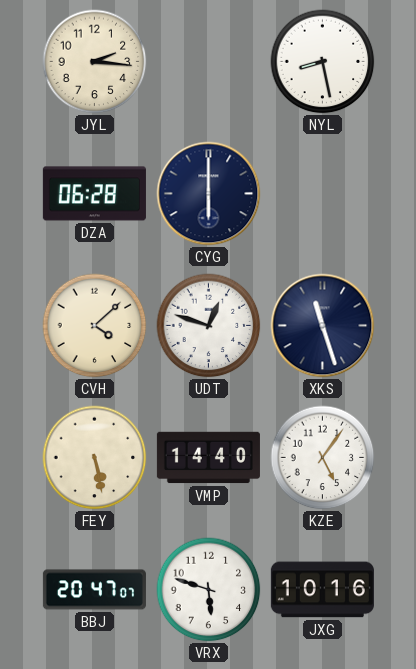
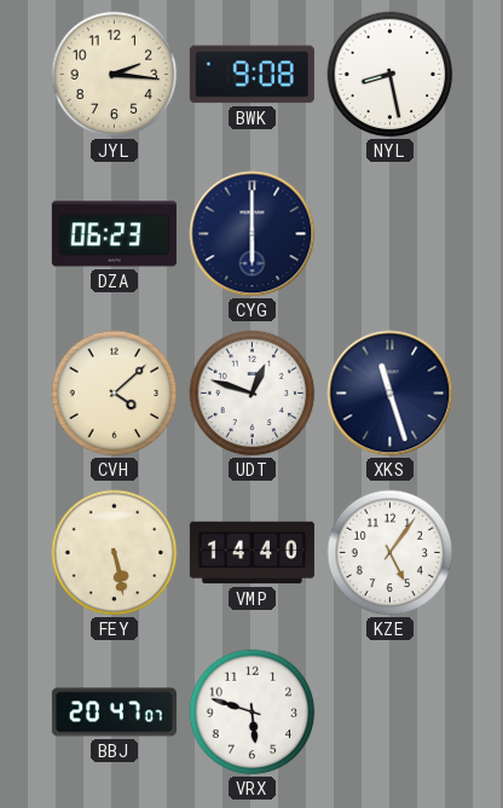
BWK: none -> 9:08 (251, 75)
DZA: 06:28 -> 06:23 (114, 234)
JXG: 10:16 -> none (322, 590)
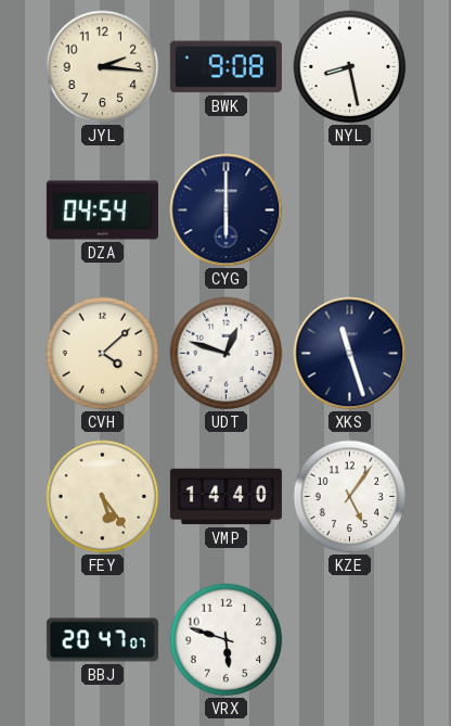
DZA: 06:23 -> 04:54 (102, 211)
FEY: 5:28 -> 5:24 (103, 497)
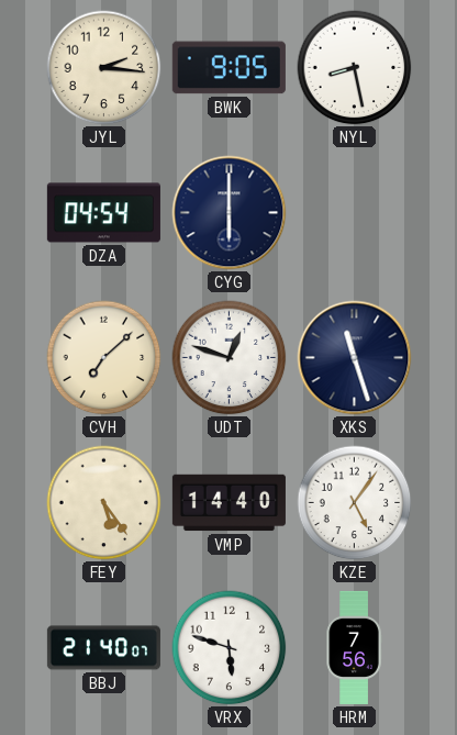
BWK: 9:08 -> 9:05 (228, 68)
CVH: 4:08 -> 7:08 (104, 358)
BBJ: 20:47 -> 21:40 (103, 648)
HRM: none -> 7:56 (354, 647)
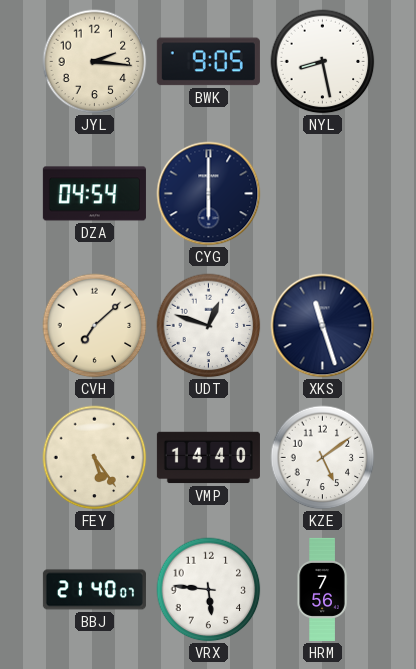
KZE: 5:06 -> 5:09 (323, 458)
VRX: 5:48 -> 5:46 (209, 590)
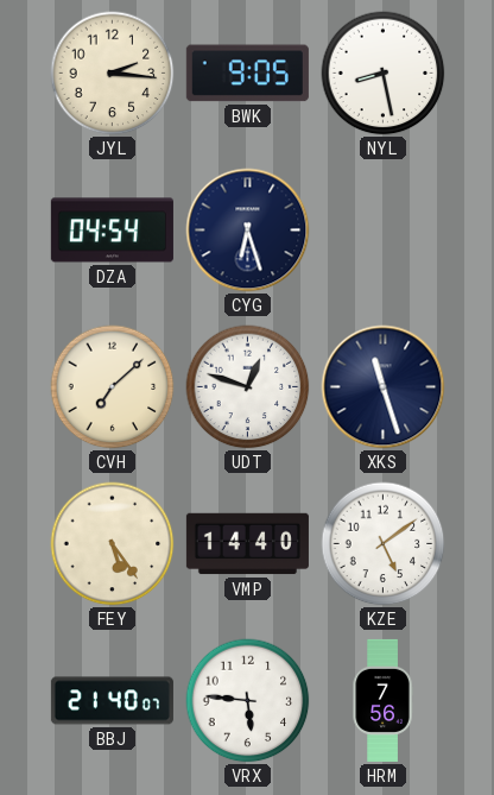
CYG: 6:00 -> 6:27 (248, 231)
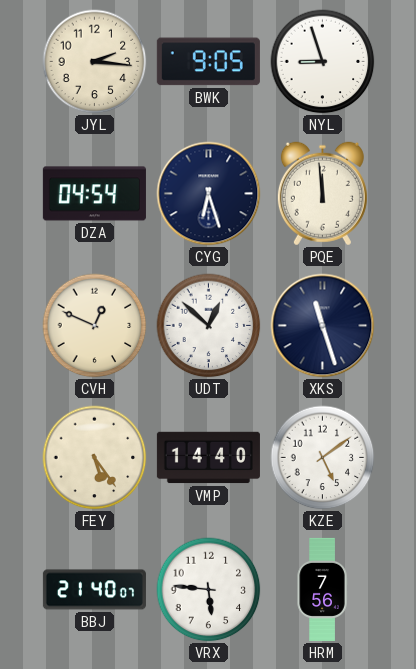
NYL: 8:28 -> 8:57 (323, 62)
PQE: none -> 11:59 (322, 194)
CVH: 7:08 -> 12:49 (95, 326)
UDT: 12:48 -> 12:52 (209, 326)
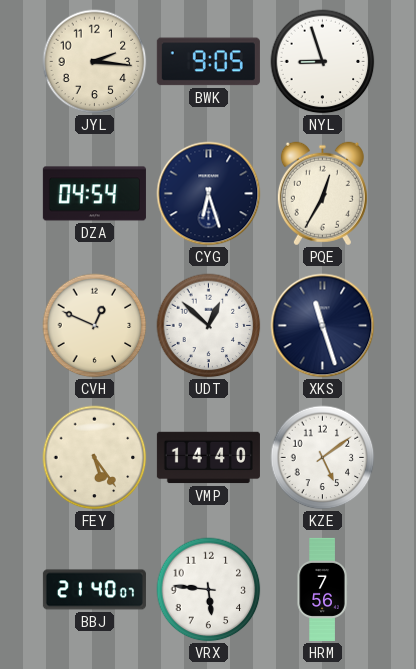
PQE: 11:59 -> 12:35 (322, 194)
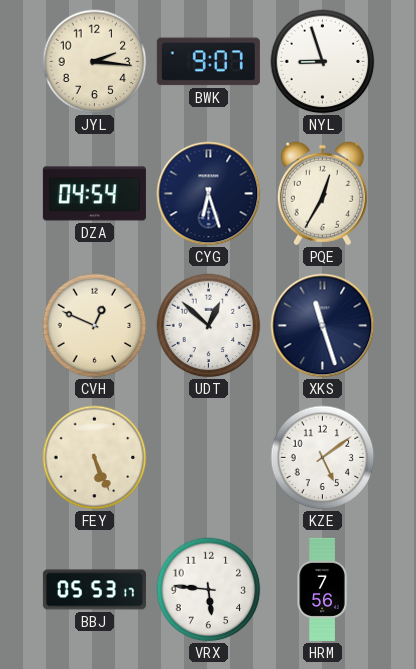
BWK: 9:05 -> 9:07 (208, 62)
FEY: 5:24 -> 5:26 (95, 458)
VMP: 14:40 -> none (208, 458)
BBJ: 21:40 -> 05:53 (94, 590)
